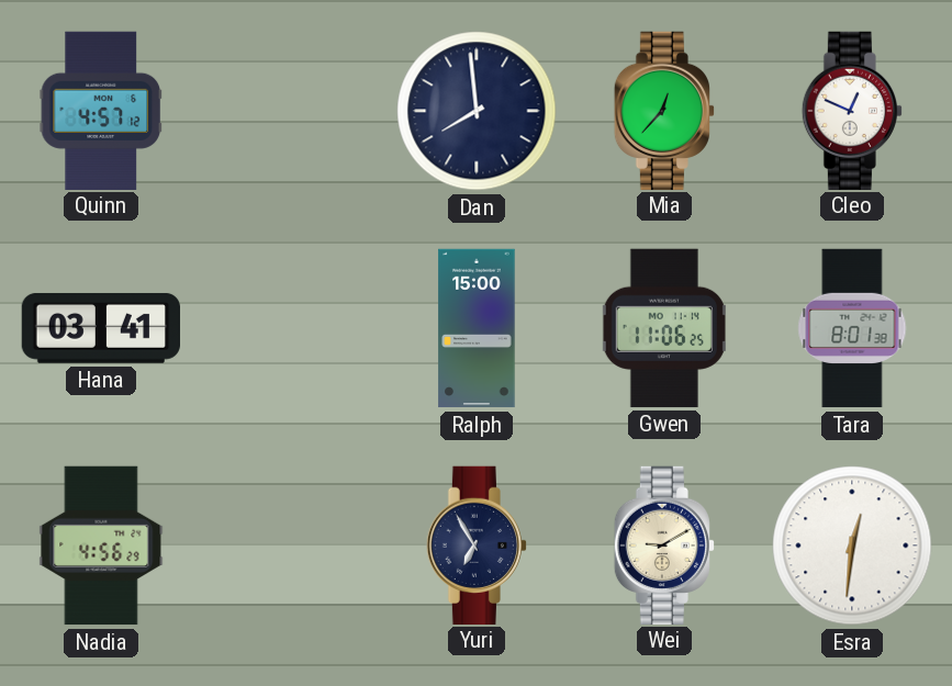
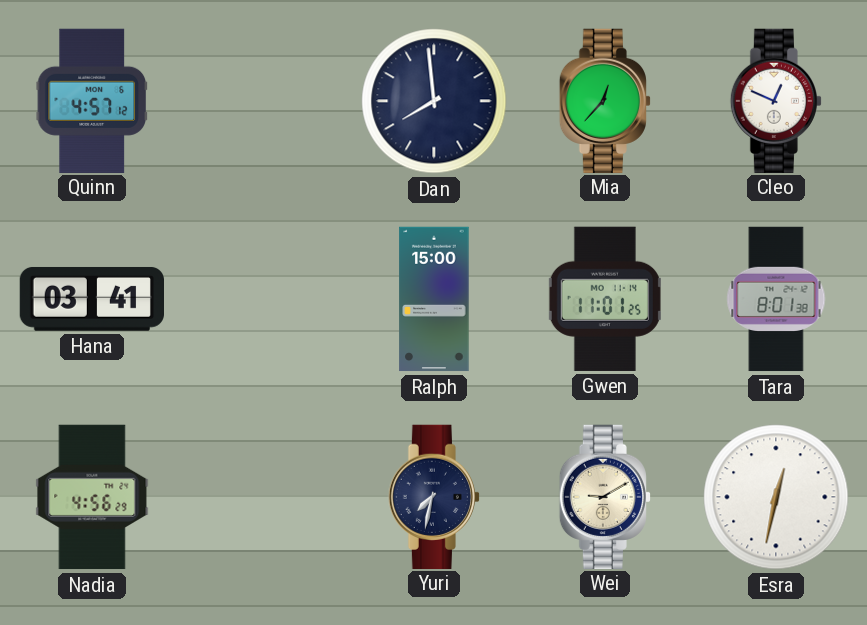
Gwen: 11:06 -> 11:01 (605, 299)
Yuri: 6:55 -> 7:32 (434, 496)
Esra: 12:31 -> 12:32 (776, 497)
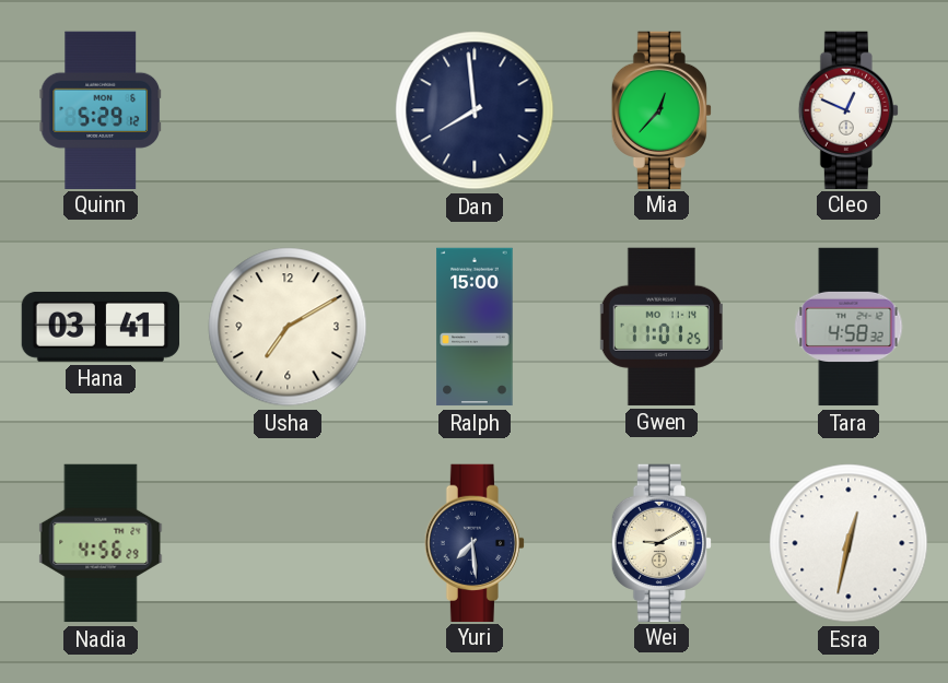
Quinn: 4:57 -> 5:29 (100, 109)
Usha: none -> 7:10 (288, 327)
Tara: 8:01 -> 4:58 (848, 327)
Yuri: 7:32 -> 7:29 (475, 542)
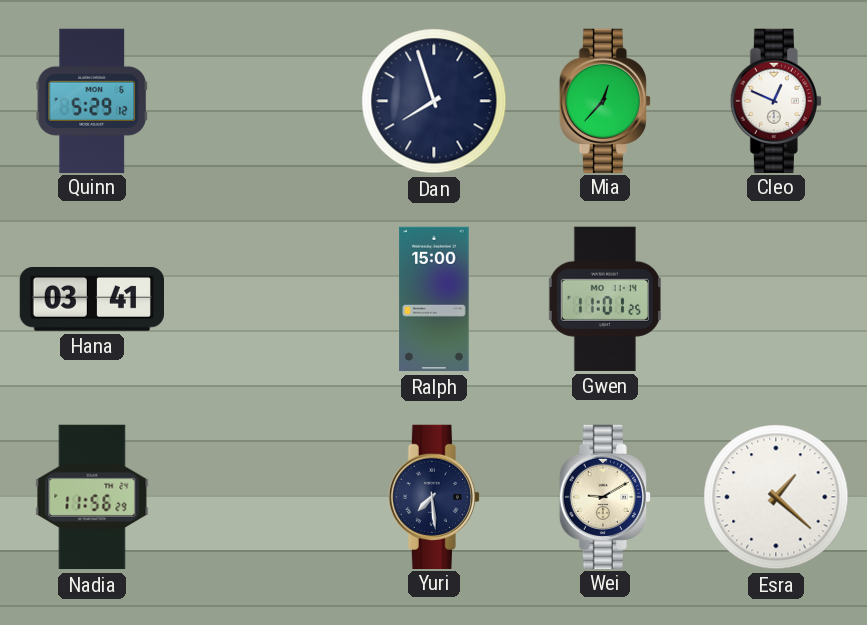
Dan: 7:59 -> 7:57 (434, 101)
Usha: 7:10 -> none (288, 327)
Tara: 4:58 -> none (848, 327)
Nadia: 4:56 -> 11:56 (92, 497)
Esra: 12:32 -> 1:22 (776, 497)
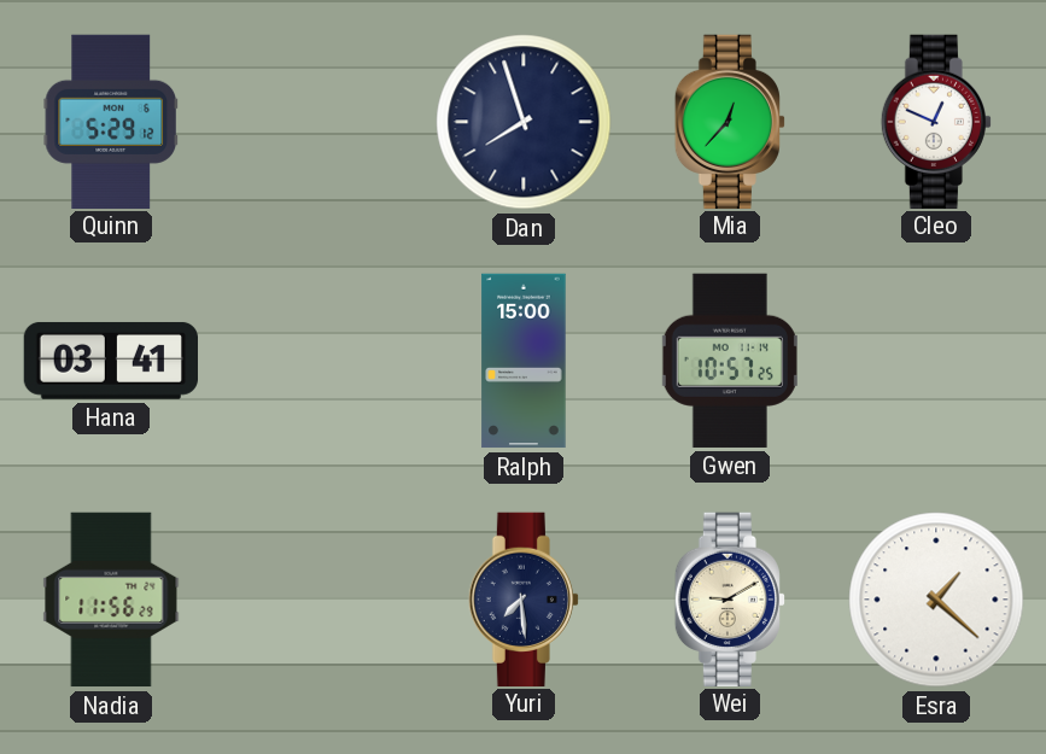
Gwen: 11:01 -> 10:57 (730, 361)
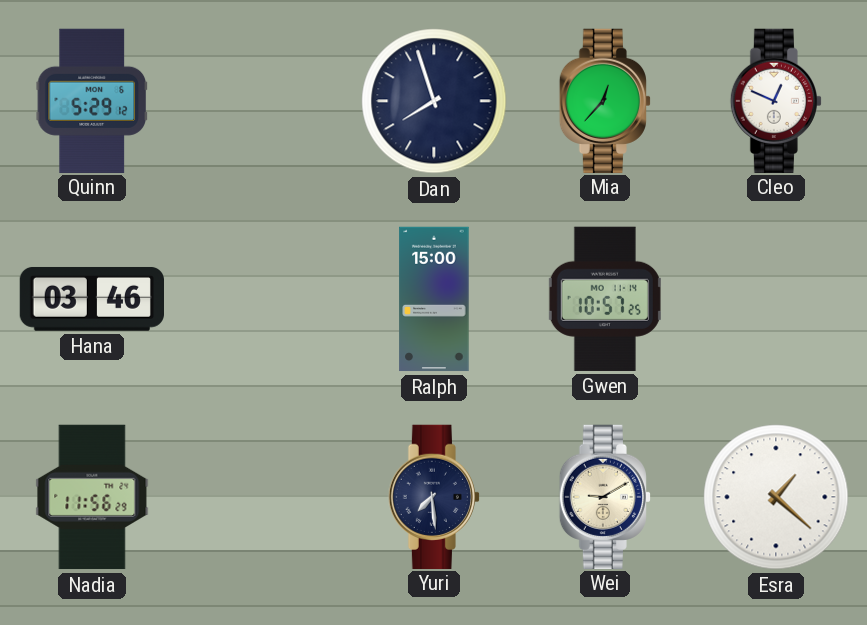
Hana: 03:41 -> 03:46 (91, 299)
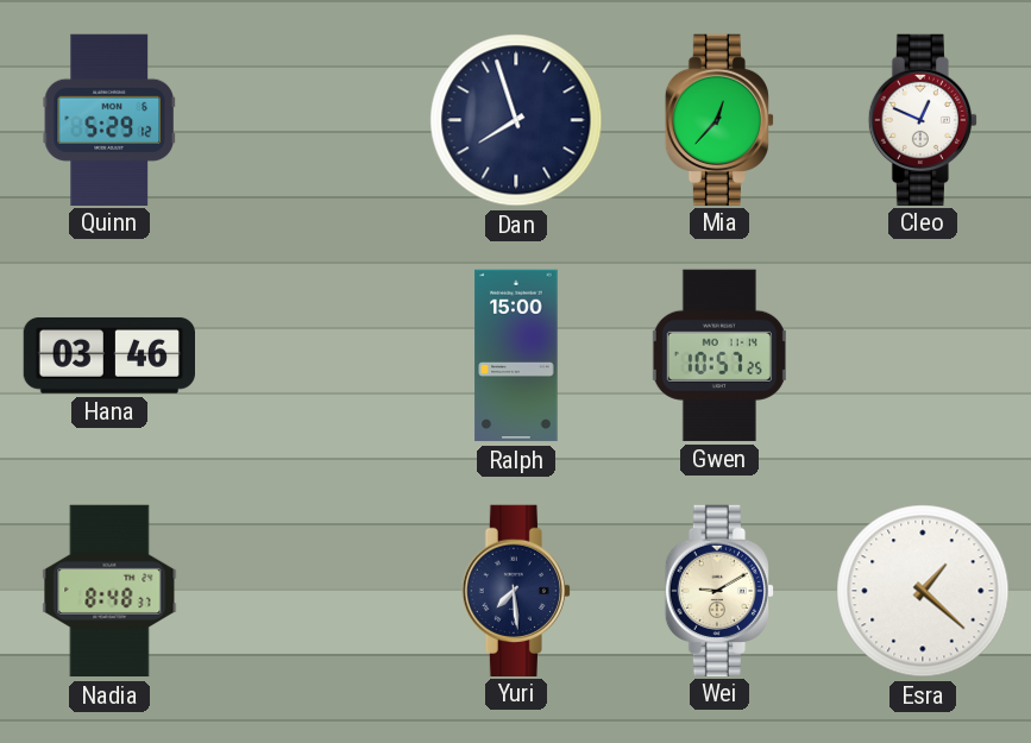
Nadia: 11:56 -> 8:48 (109, 591)
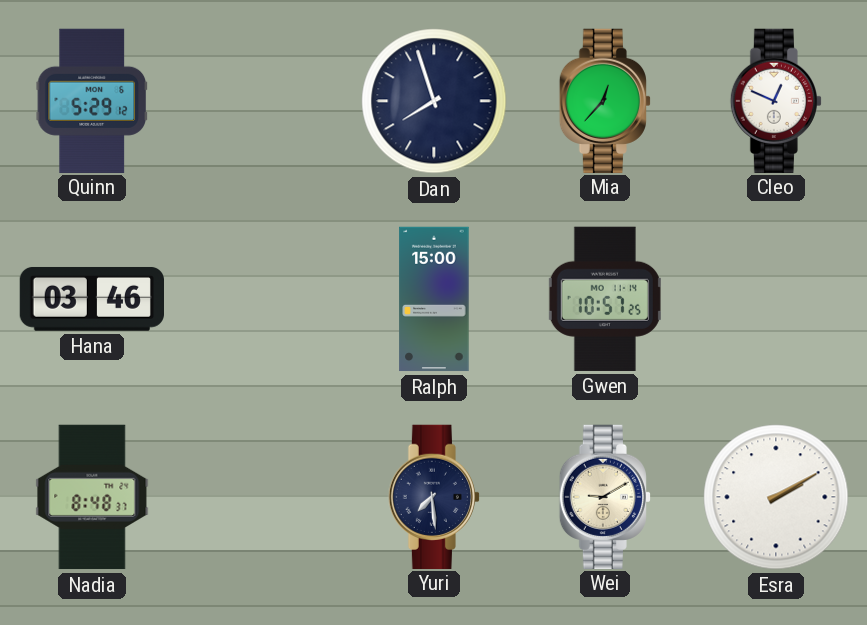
Esra: 1:22 -> 2:10 (776, 497)
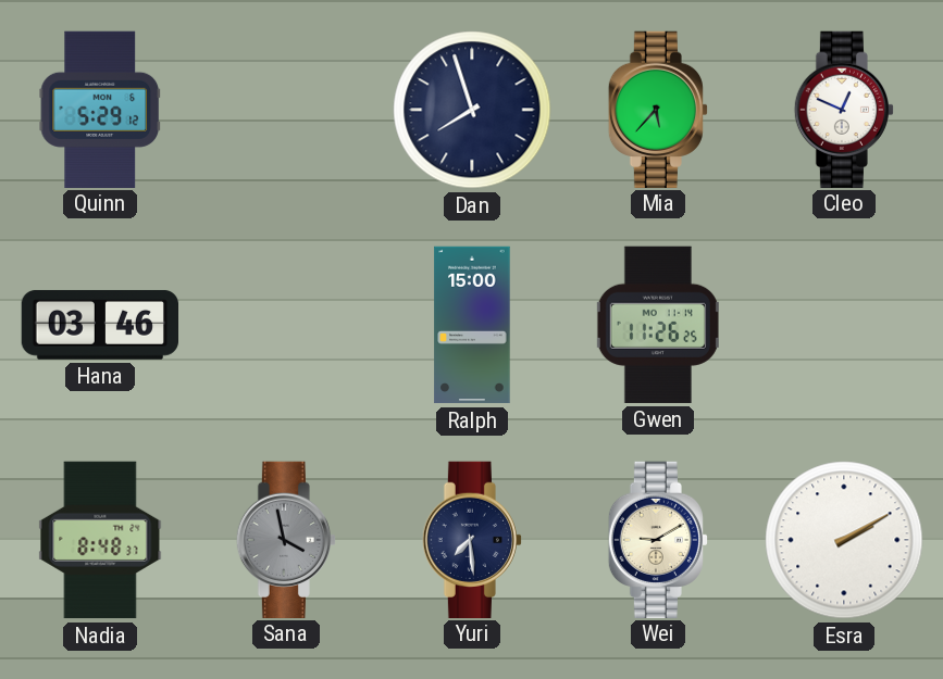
Mia: 12:37 -> 5:37 (658, 109)
Gwen: 10:57 -> 11:26 (658, 325)
Sana: none -> 3:58 (286, 539)
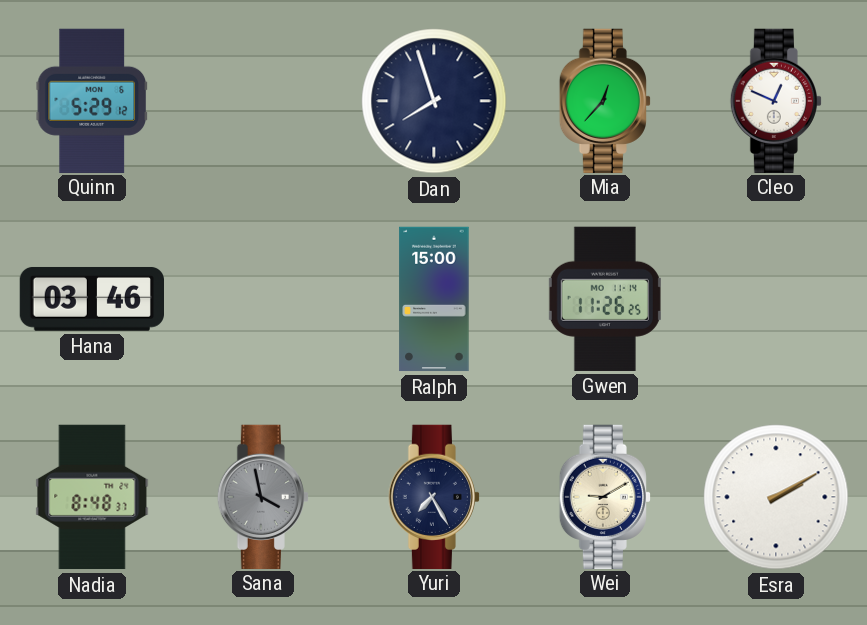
Mia: 5:37 -> 12:37 (605, 100)
Yuri: 7:29 -> 7:25 (434, 496)
